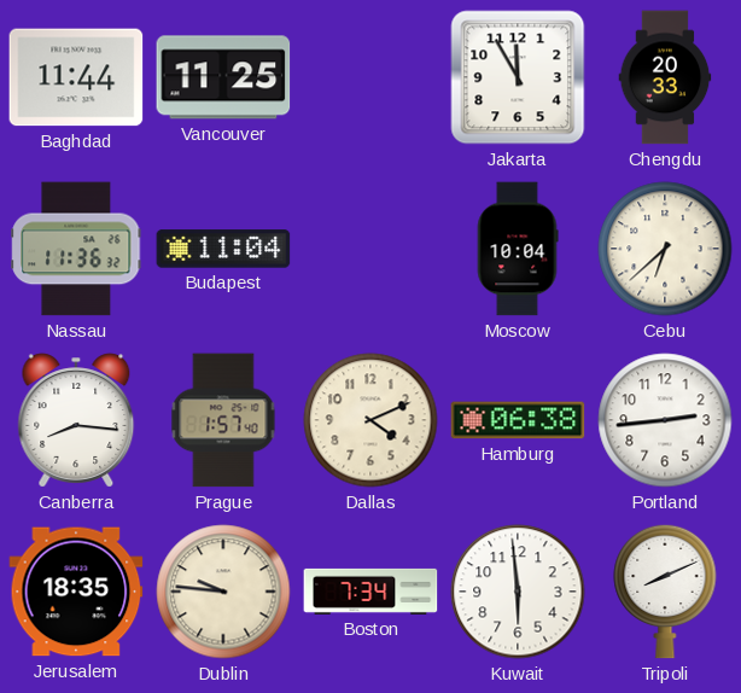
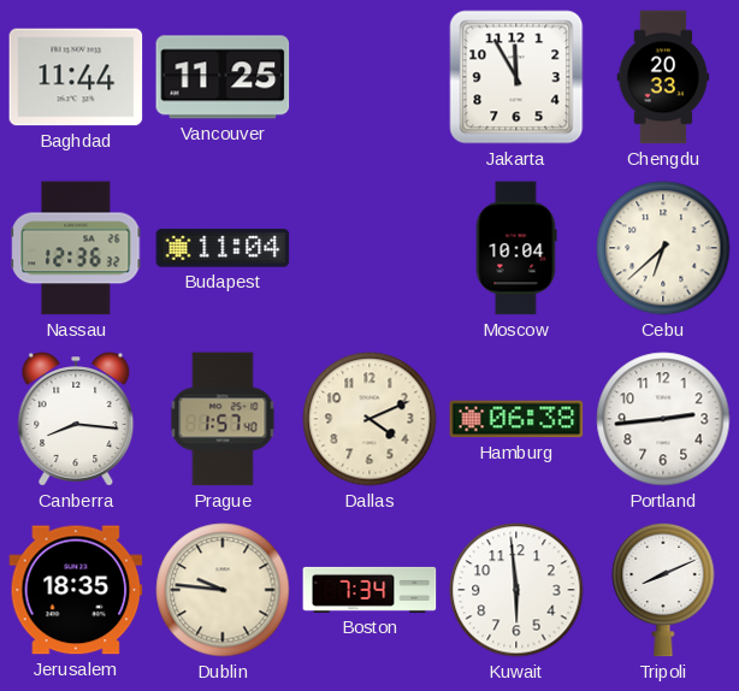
Nassau: 11:36 -> 12:36 (76, 248)
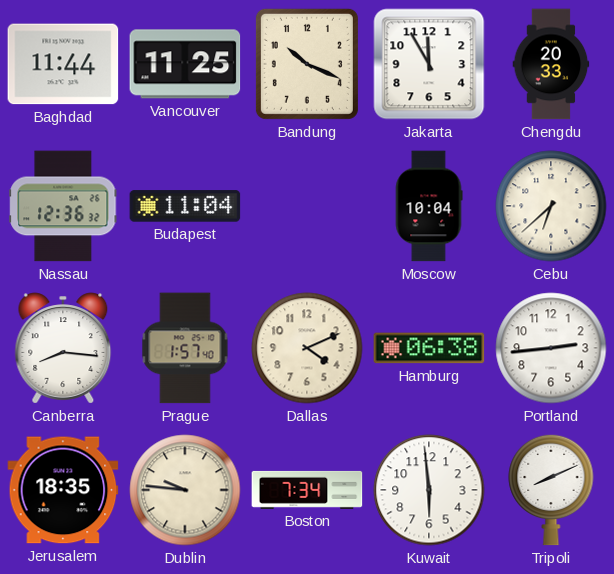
Bandung: none -> 10:19 (307, 64)
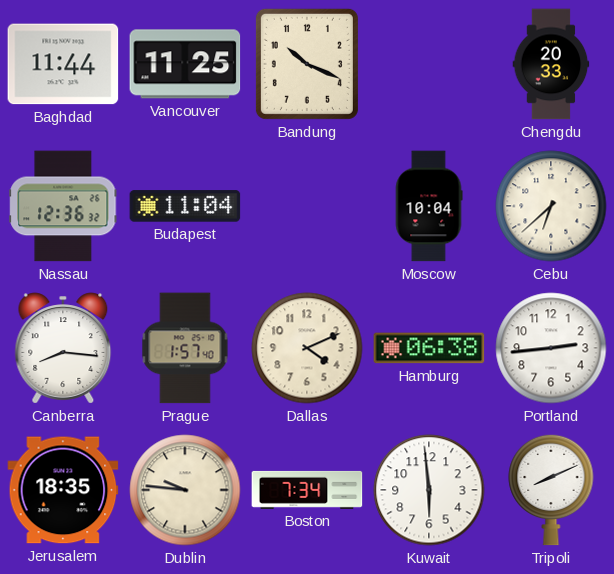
Jakarta: 11:55 -> none (429, 64)
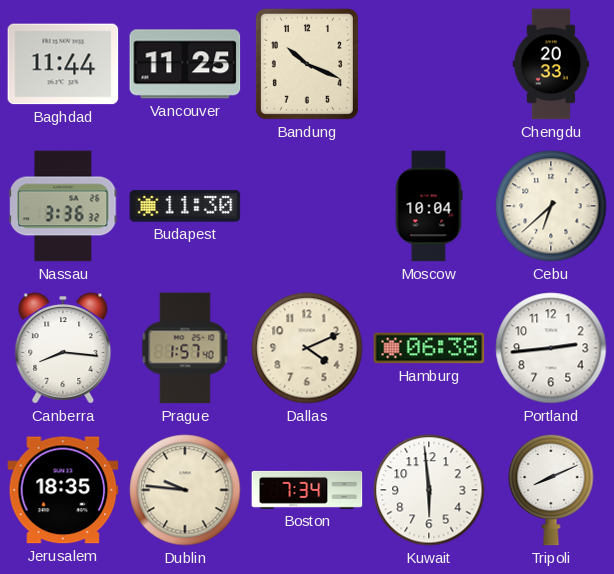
Nassau: 12:36 -> 3:36 (63, 206)
Budapest: 11:04 -> 11:30 (185, 206)
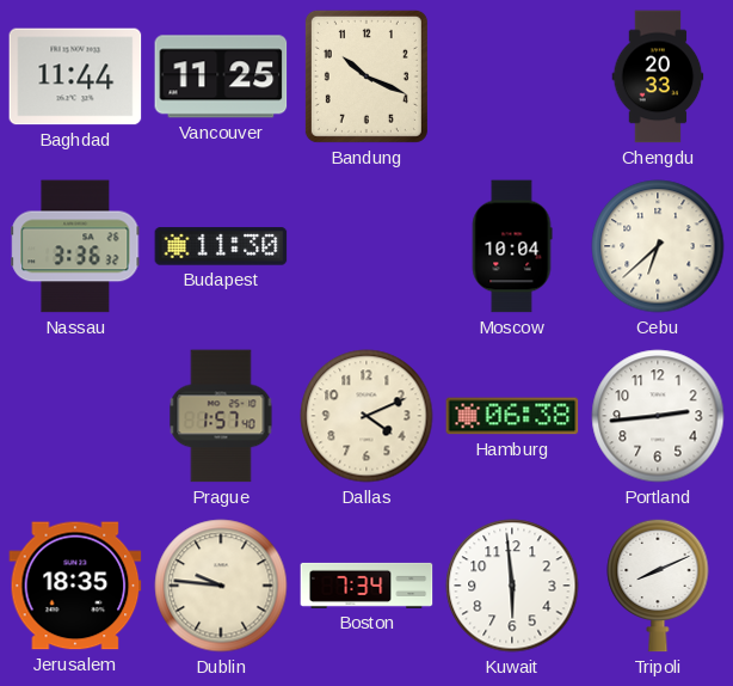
Canberra: 8:16 -> none (63, 348)
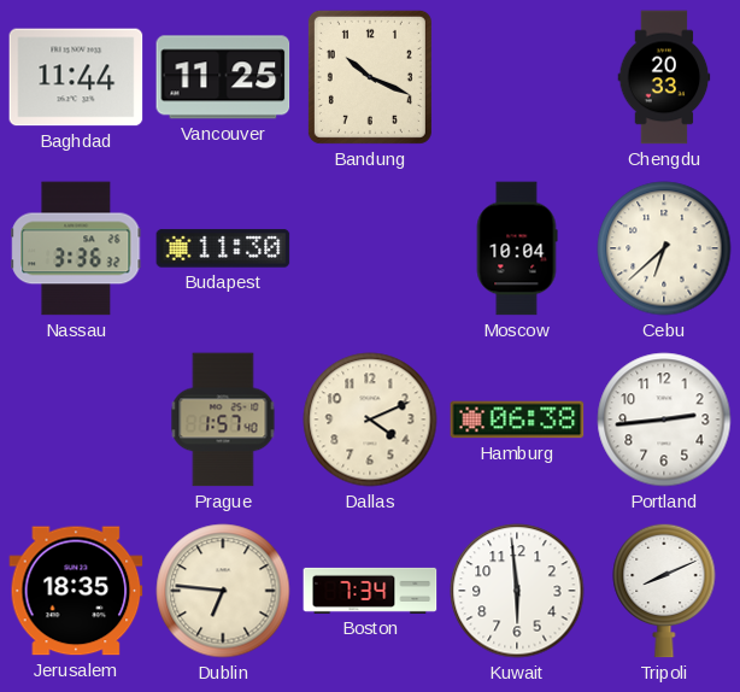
Dublin: 9:46 -> 6:46 (223, 591)
